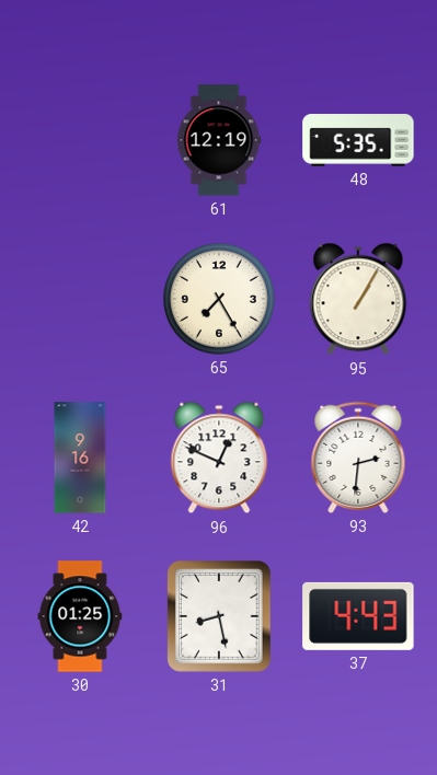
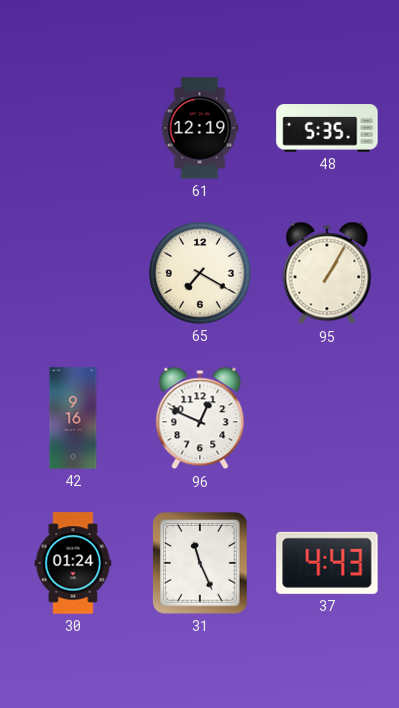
65: 7:25 -> 7:20 (201, 274)
93: 2:31 -> none (358, 458)
30: 01:25 -> 01:24 (73, 563)
31: 8:28 -> 11:26 (201, 564)
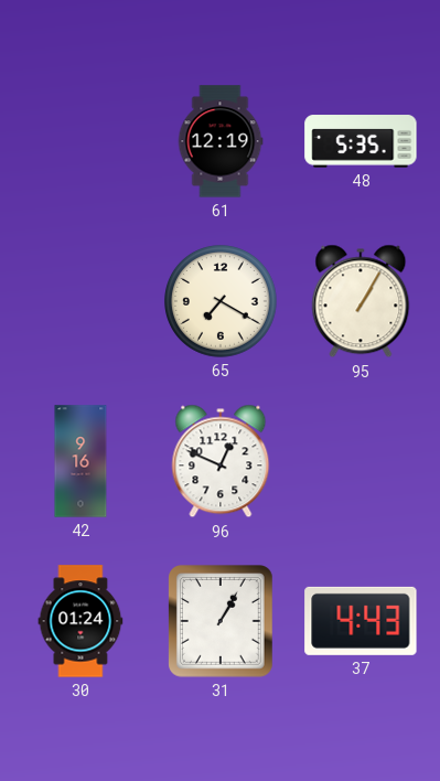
31: 11:26 -> 1:05 (222, 622)
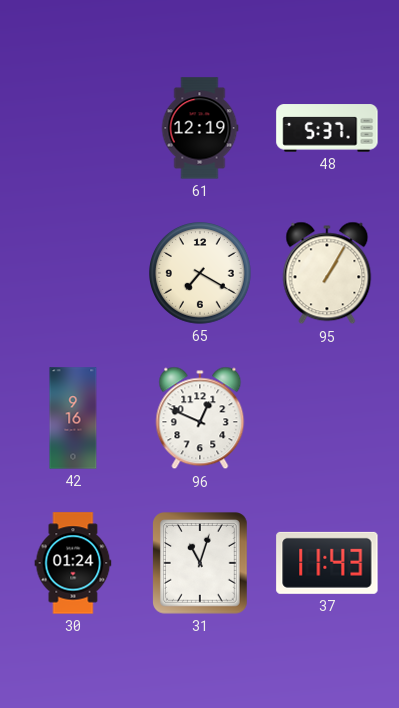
48: 5:35 -> 5:37 (327, 128)
31: 1:05 -> 11:03 (201, 564)
37: 4:43 -> 11:43 (327, 563)
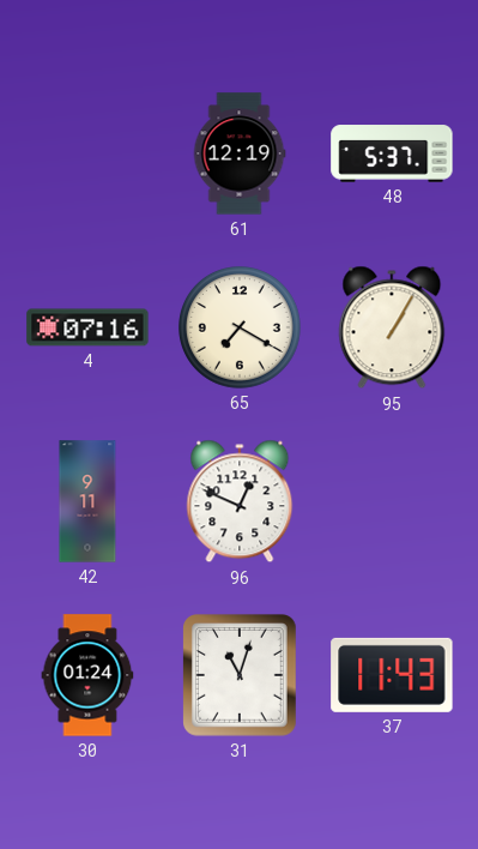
4: none -> 07:16 (87, 327)
42: 9:16 -> 9:11 (87, 501)
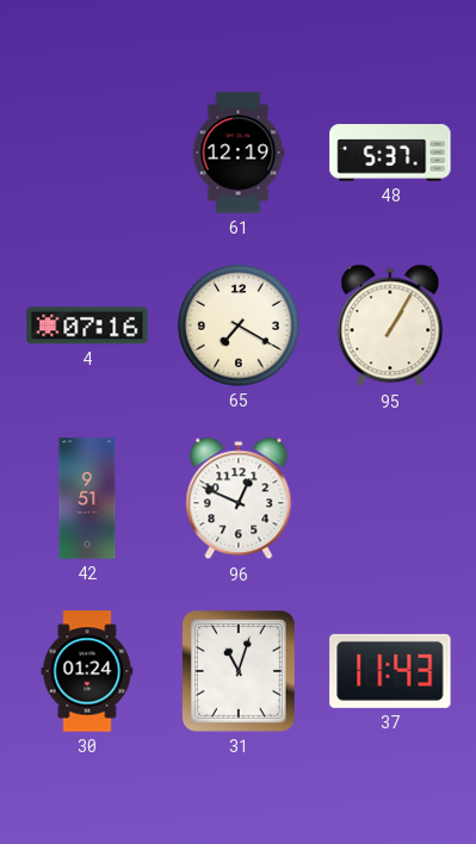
42: 9:11 -> 9:51 (87, 498)
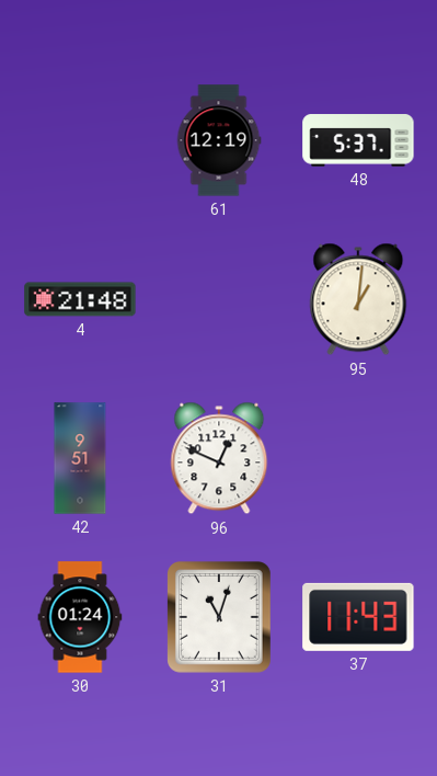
4: 07:16 -> 21:48 (80, 299)
65: 7:20 -> none (240, 327)
95: 1:05 -> 1:01 (358, 299)
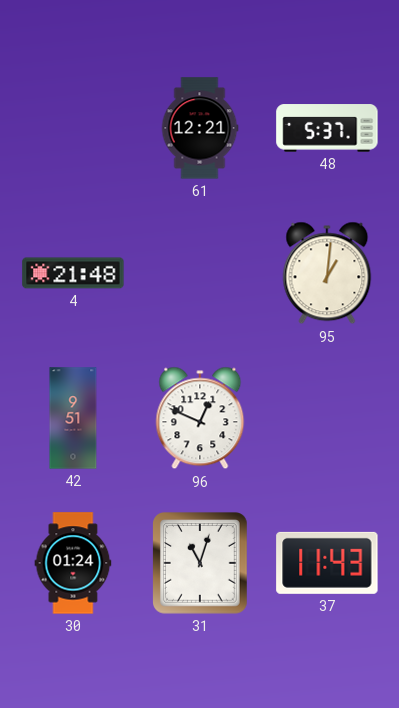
61: 12:19 -> 12:21 (200, 128)
